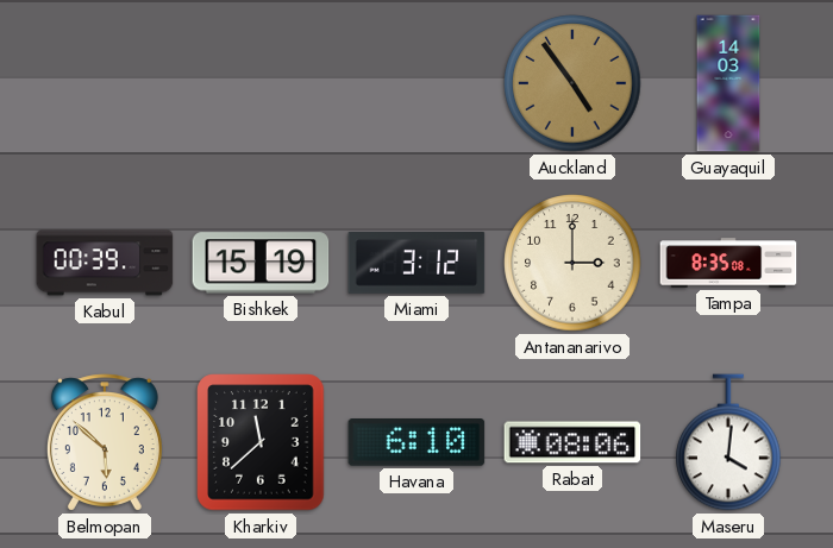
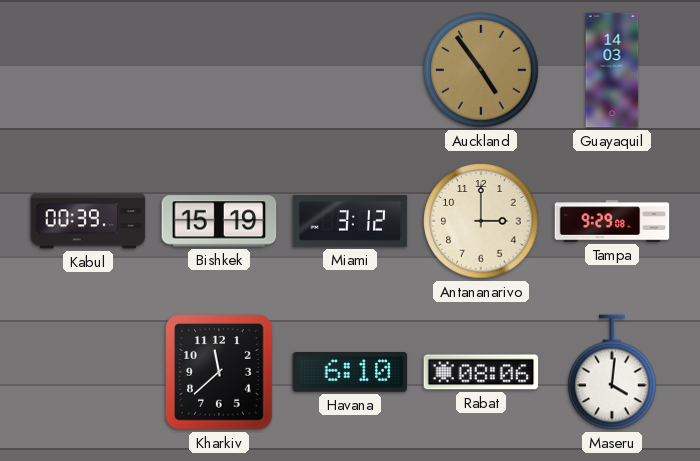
Tampa: 8:35 -> 9:29 (612, 221)
Belmopan: 5:52 -> none (105, 442)
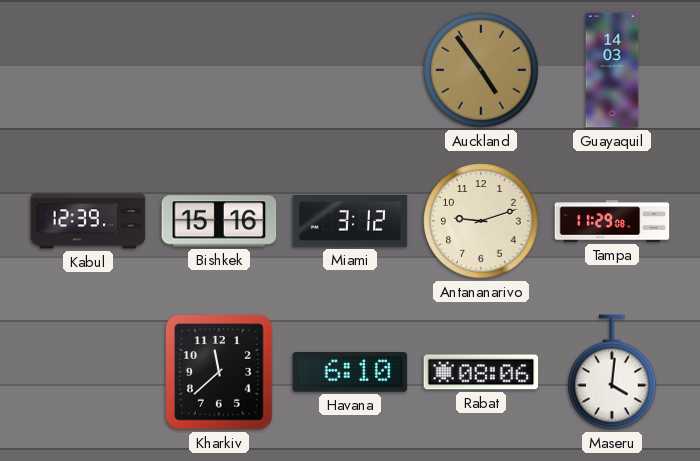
Kabul: 00:39 -> 12:39 (88, 221)
Bishkek: 15:19 -> 15:16 (219, 221)
Antananarivo: 3:00 -> 9:12 (481, 221)
Tampa: 9:29 -> 11:29 (612, 221)
